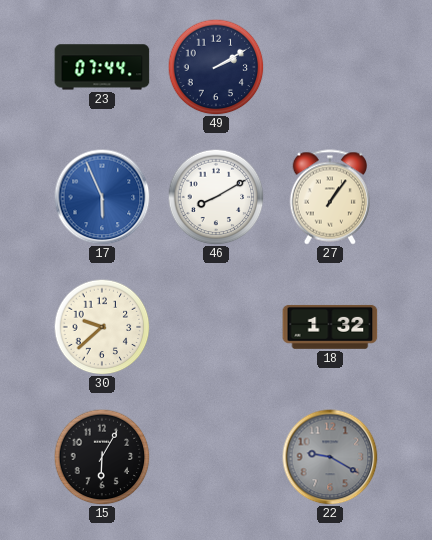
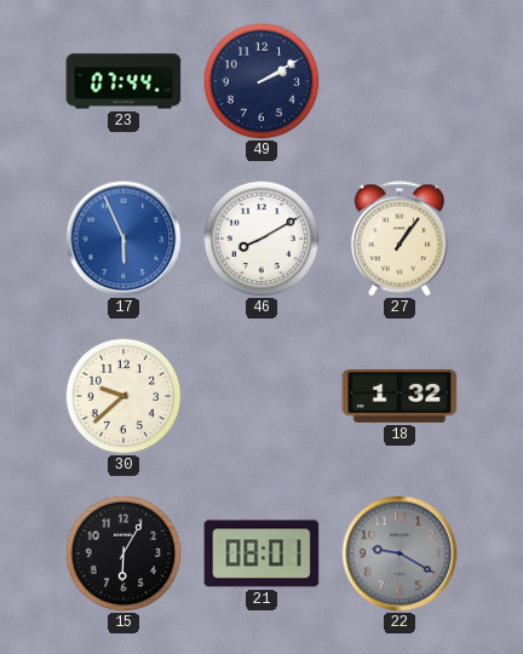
21: none -> 08:01 (261, 553)
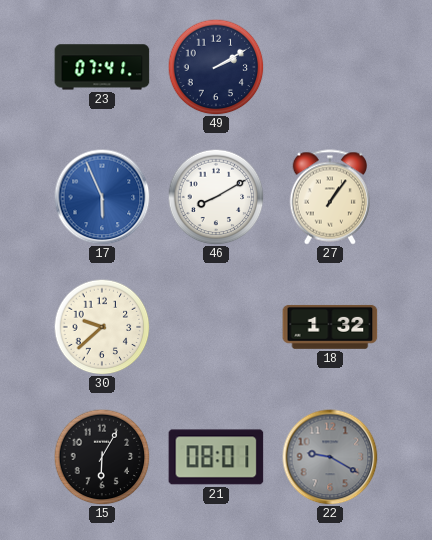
23: 07:44 -> 07:41 (102, 67)
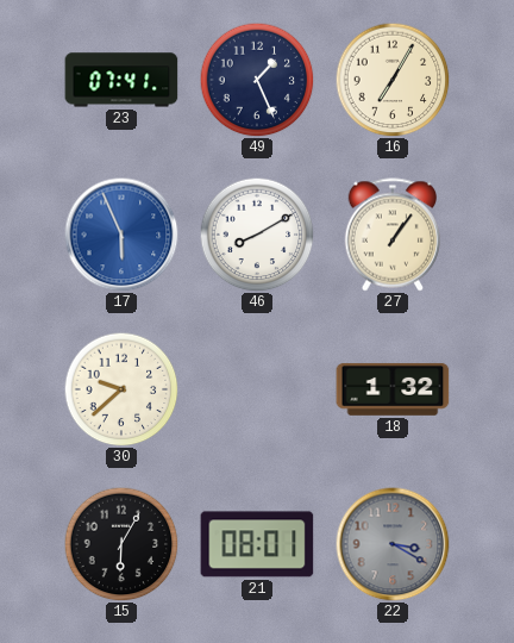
49: 2:10 -> 1:26 (257, 80)
16: none -> 7:05 (393, 80)
22: 9:20 -> 3:20 (393, 544)
